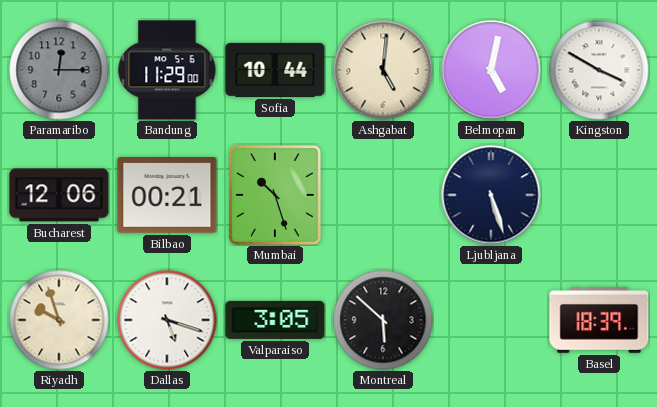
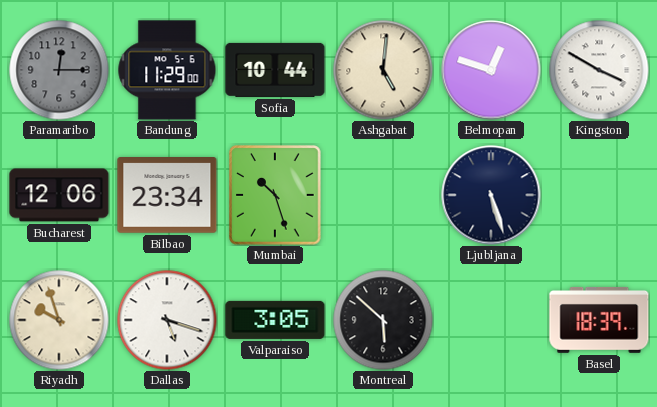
Belmopan: 5:02 -> 12:48 (491, 70)
Bilbao: 00:21 -> 23:34 (167, 196)
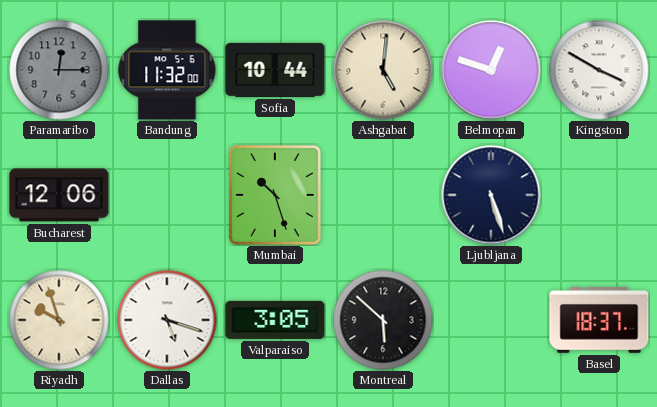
Bandung: 11:29 -> 11:32 (167, 70)
Bilbao: 23:34 -> none (167, 196)
Basel: 18:39 -> 18:37 (599, 320)
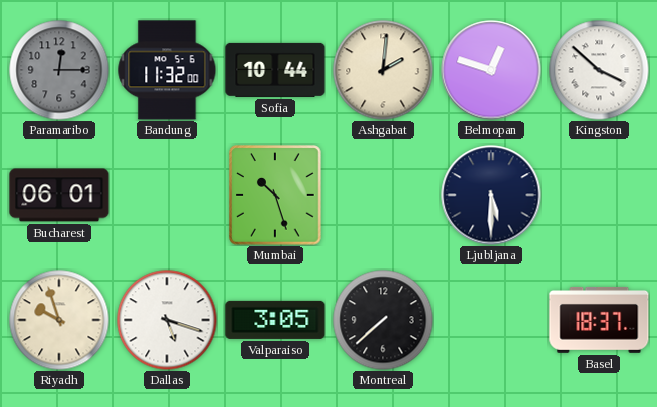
Ashgabat: 5:01 -> 2:01 (383, 70)
Kingston: 3:50 -> 3:52 (599, 70)
Bucharest: 12:06 -> 06:01 (59, 195)
Ljubljana: 5:27 -> 5:30 (491, 195)
Montreal: 5:52 -> 7:38 (383, 320)
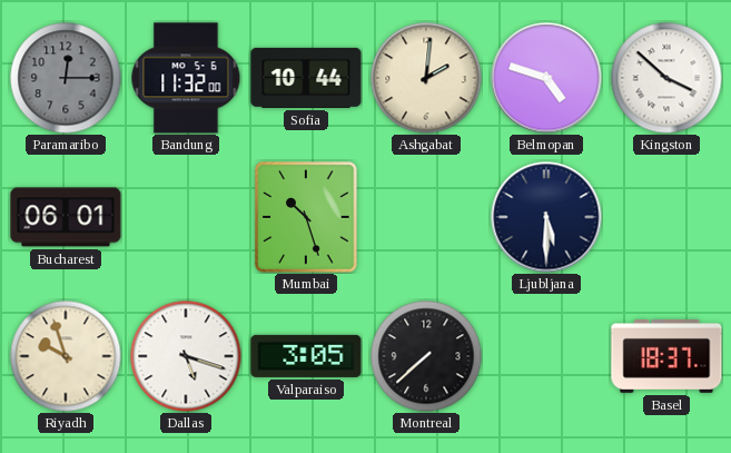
Belmopan: 12:48 -> 4:48 (546, 78)
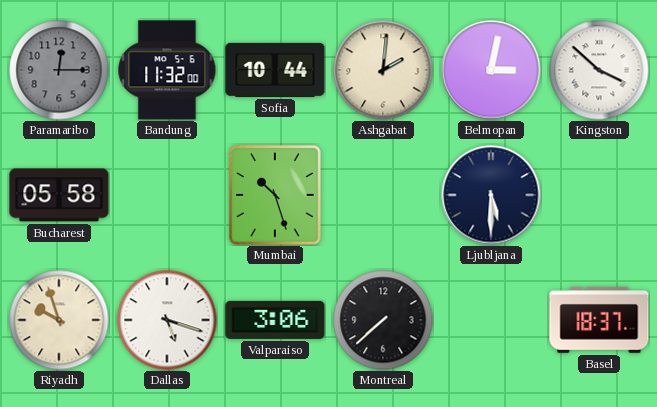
Belmopan: 4:48 -> 3:02 (491, 70)
Bucharest: 06:01 -> 05:58 (59, 195)
Valparaiso: 3:05 -> 3:06 (275, 320)
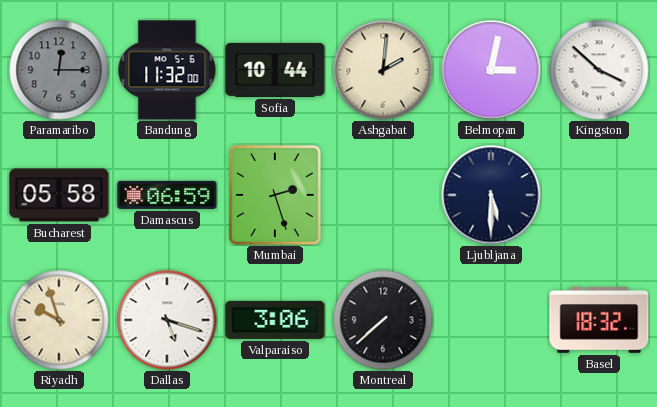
Damascus: none -> 06:59 (167, 195)
Mumbai: 10:27 -> 2:27 (275, 195)
Basel: 18:37 -> 18:32 (599, 320)
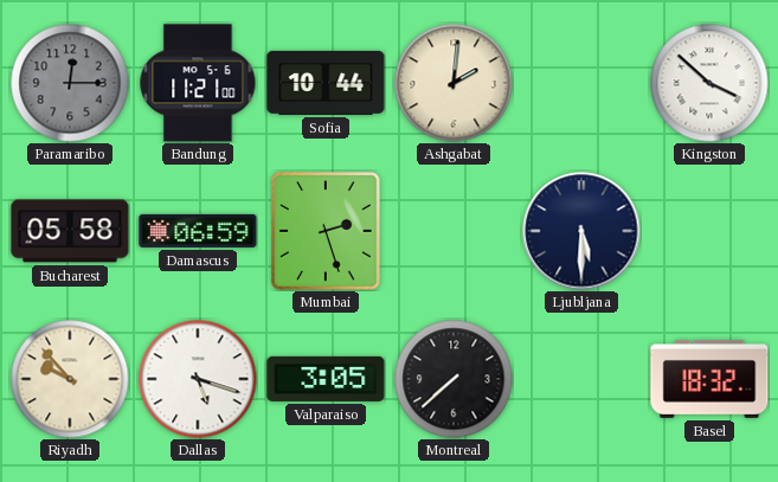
Bandung: 11:32 -> 11:21 (198, 83)
Belmopan: 3:02 -> none (491, 70)
Riyadh: 9:57 -> 9:53 (70, 379)
Valparaiso: 3:06 -> 3:05 (326, 379)
